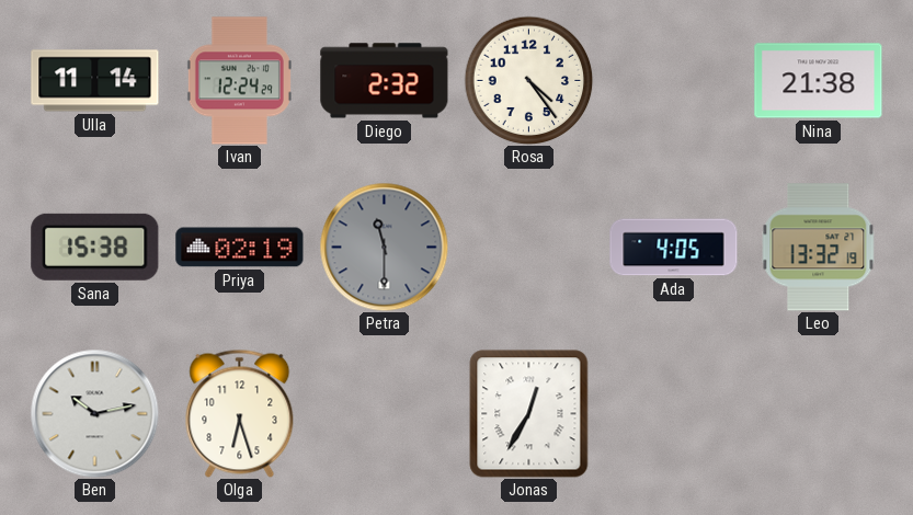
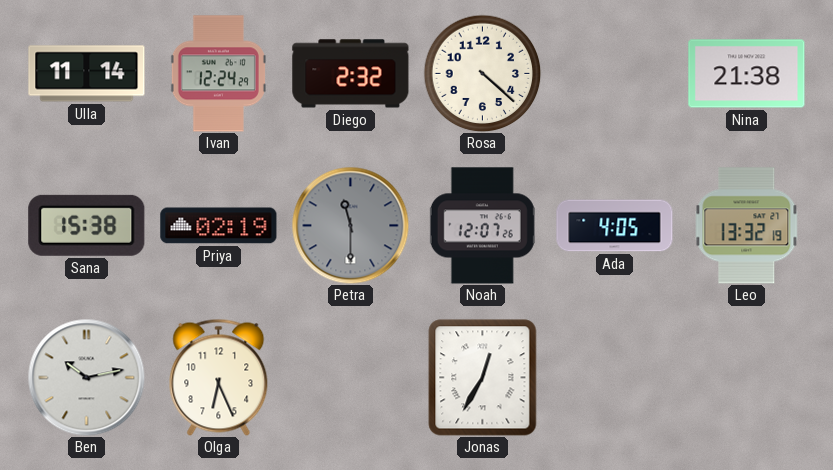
Rosa: 4:24 -> 4:22 (482, 73)
Noah: none -> 12:07 (482, 226)
Olga: 6:27 -> 6:26 (219, 377)
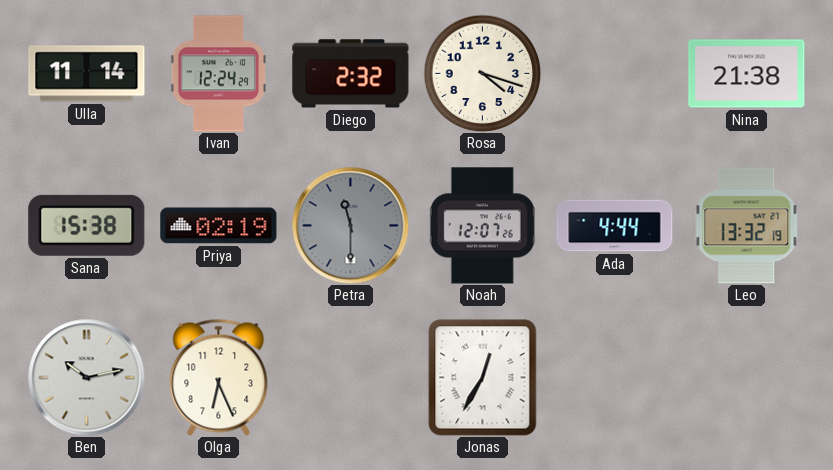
Rosa: 4:22 -> 4:18 (482, 73)
Ada: 4:05 -> 4:44 (615, 226)
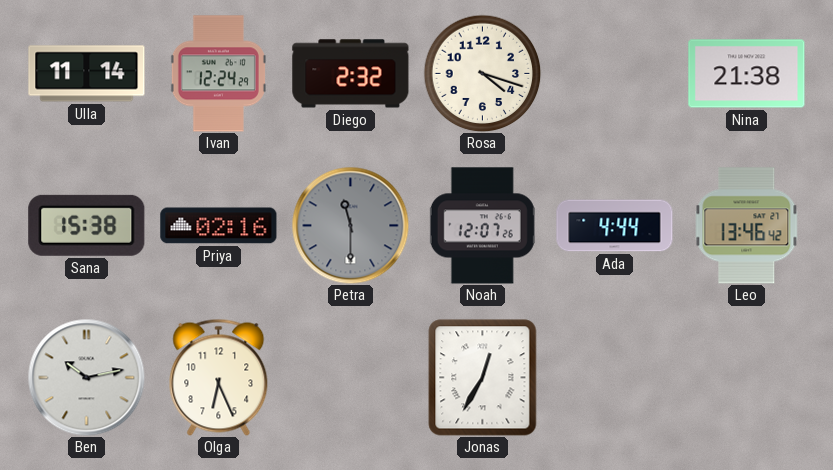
Priya: 02:19 -> 02:16 (219, 226)
Leo: 13:32 -> 13:46 (747, 226)
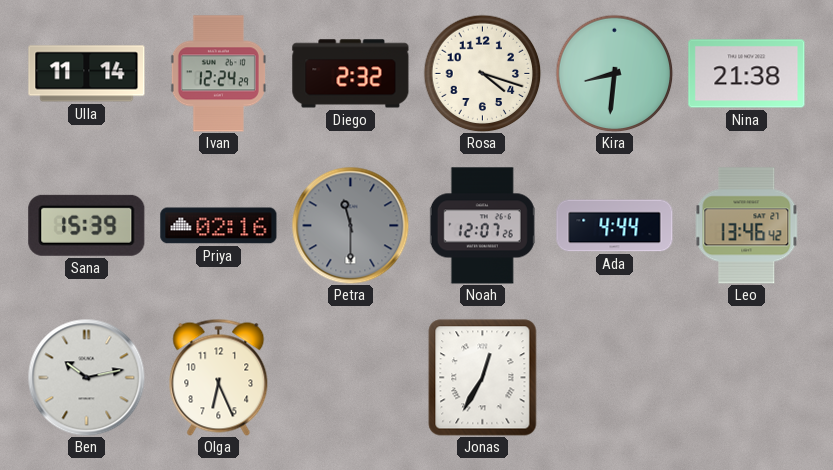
Kira: none -> 8:31 (614, 73)
Sana: 15:38 -> 15:39 (87, 225)
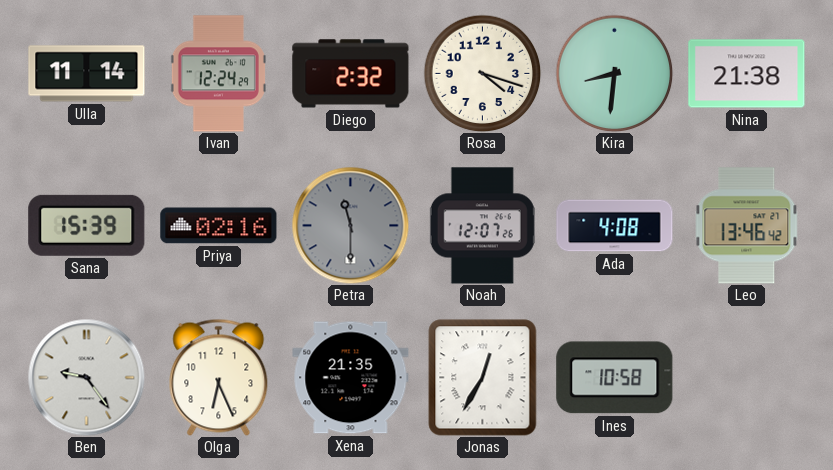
Ada: 4:44 -> 4:08 (615, 226)
Ben: 10:13 -> 9:24 (86, 377)
Xena: none -> 21:35 (351, 378)
Ines: none -> 10:58 (615, 378)
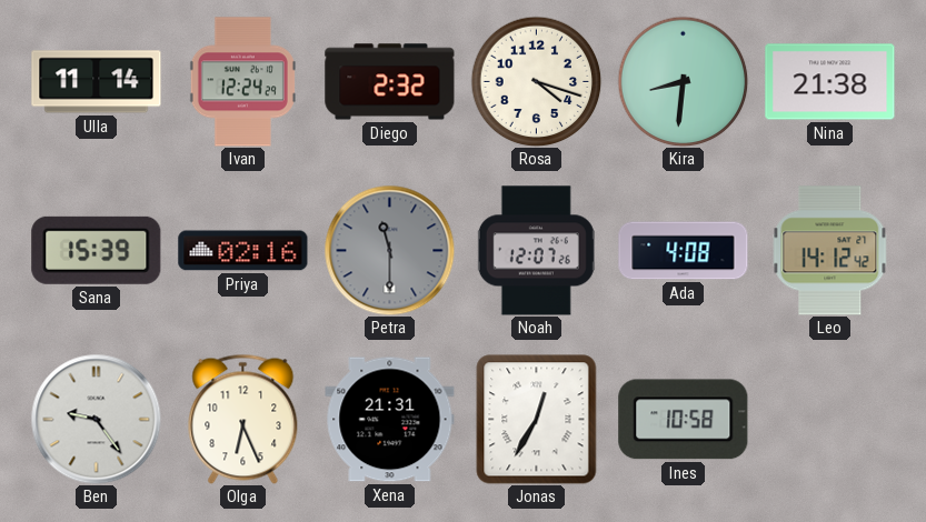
Leo: 13:46 -> 14:12 (830, 251)
Xena: 21:35 -> 21:31 (390, 420)
